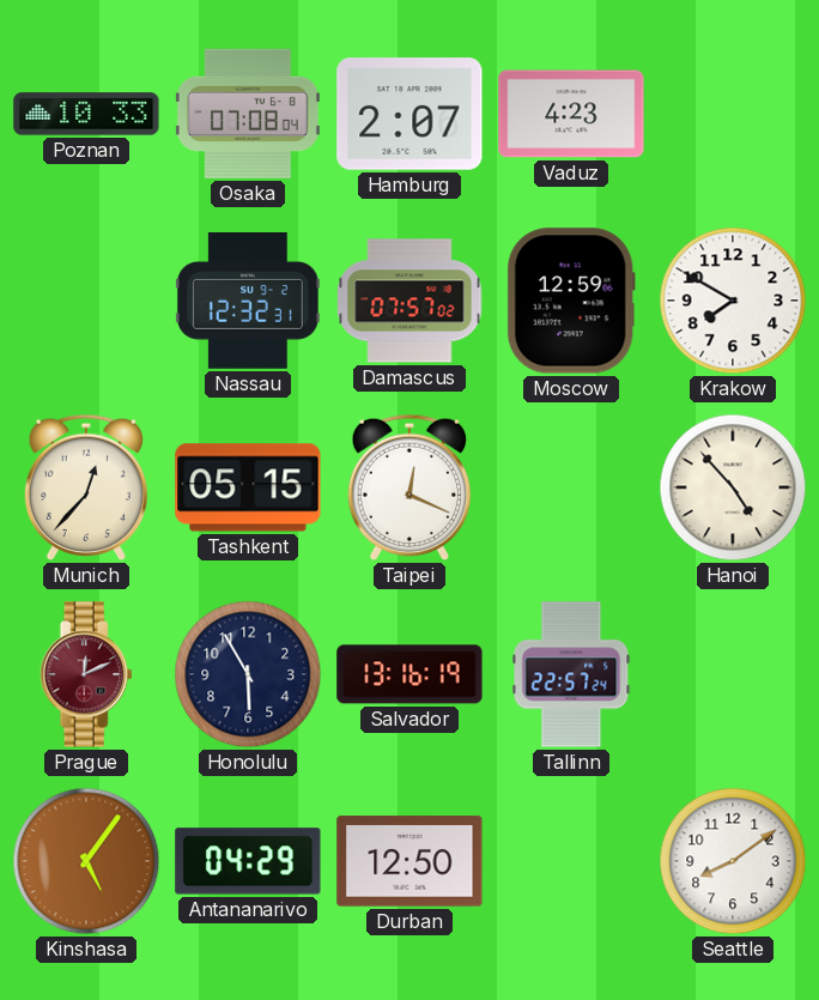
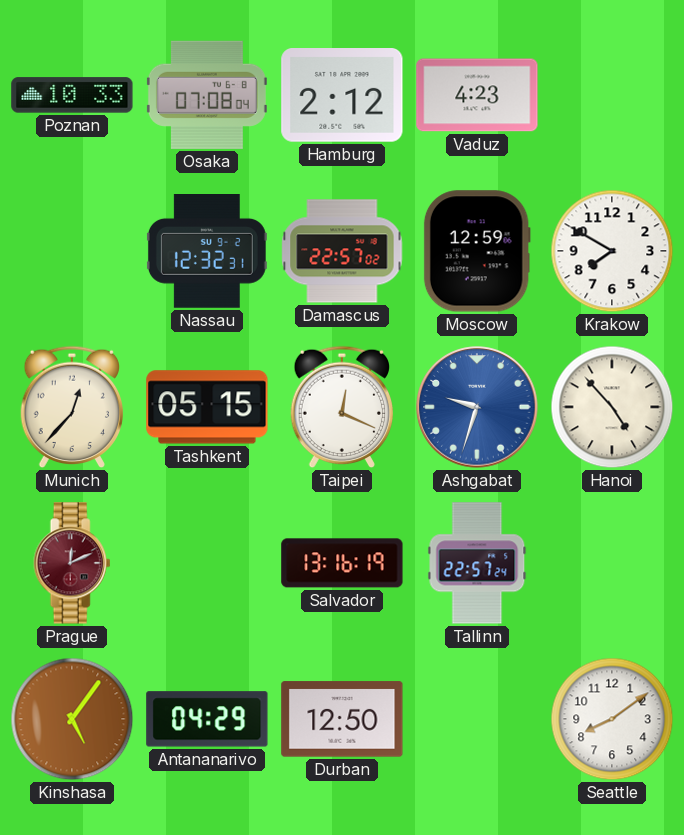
Hamburg: 2:07 -> 2:12 (342, 96)
Damascus: 07:57 -> 22:57 (342, 251)
Ashgabat: none -> 9:33 (477, 407)
Honolulu: 5:55 -> none (248, 674)
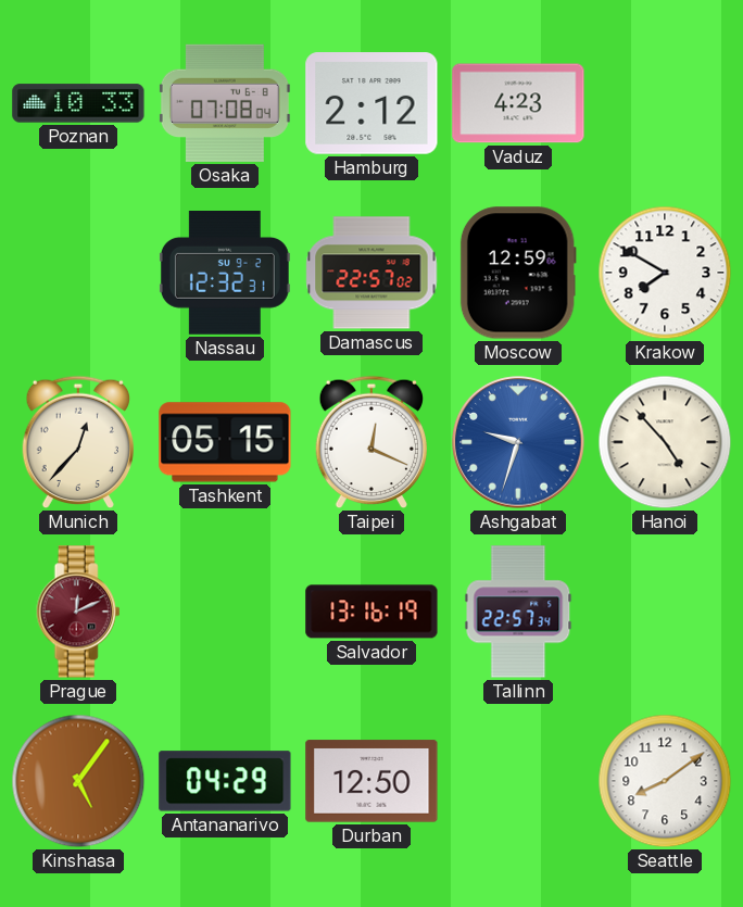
Tallinn: 22:57:24 -> 22:57:34 (518, 612)
